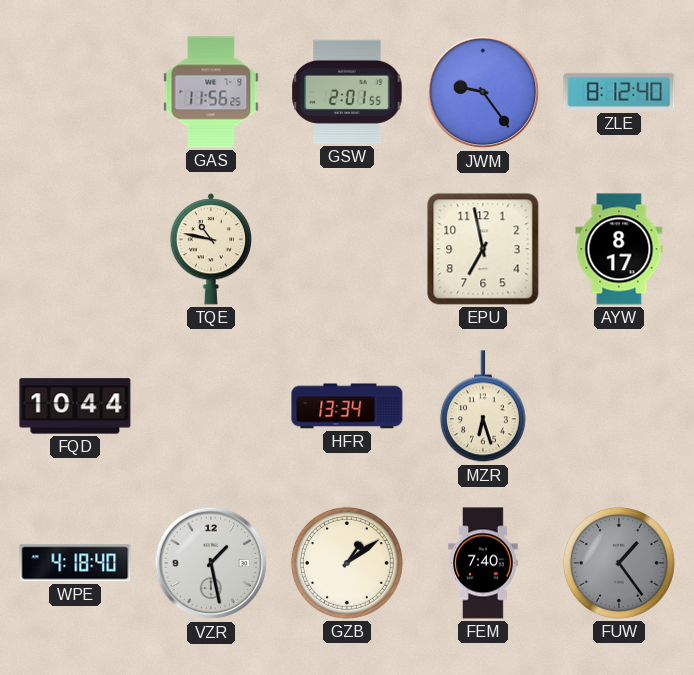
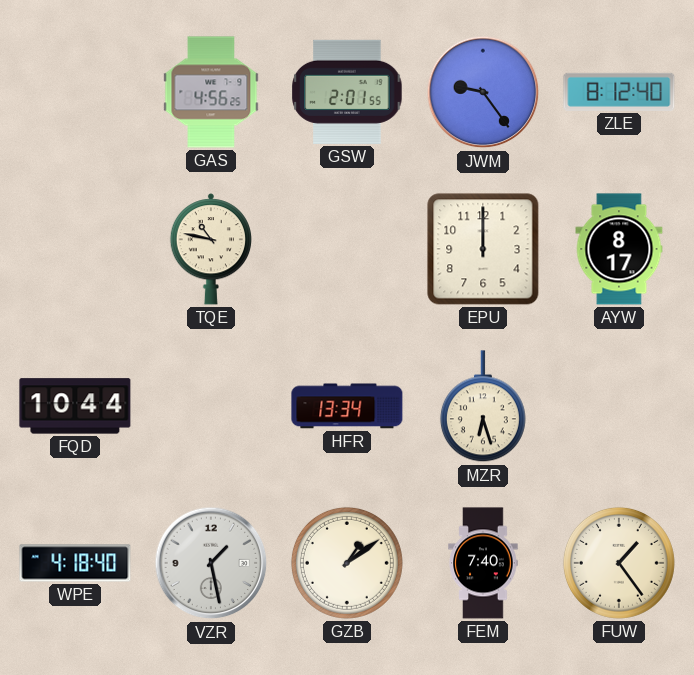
GAS: 11:56 -> 4:56 (211, 92)
EPU: 6:58 -> 12:00 (483, 249)
FUW dial: grey -> cream (619, 563)
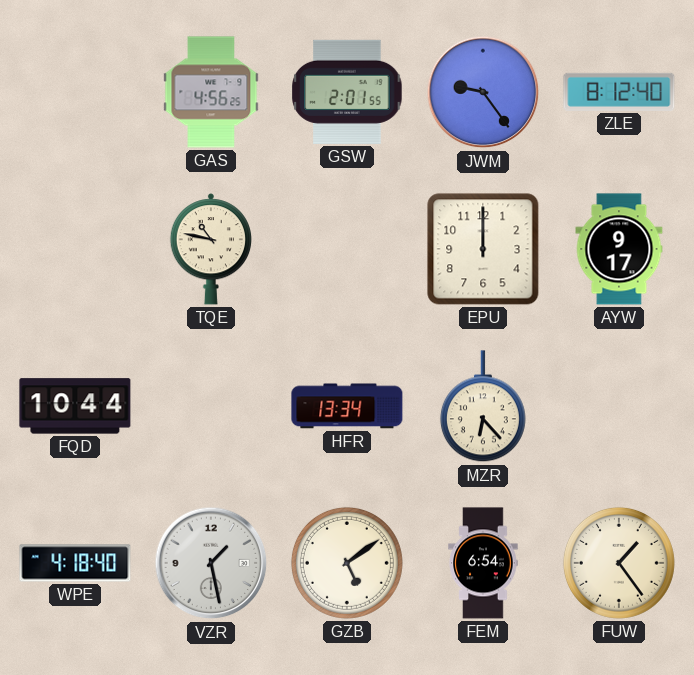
AYW: 8:17 -> 9:17 (619, 249)
MZR: 6:27 -> 6:23 (483, 407)
GZB: 1:09 -> 5:09 (347, 563)
FEM: 7:40 -> 6:54 (483, 563)
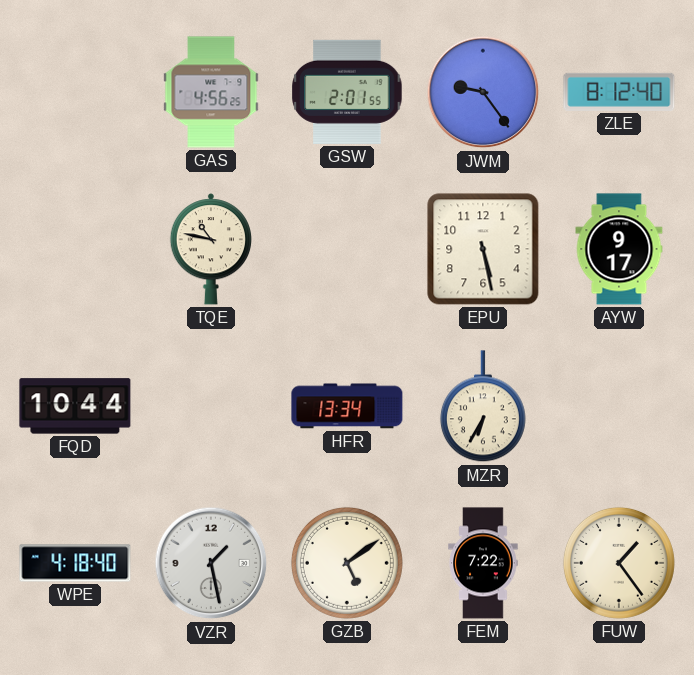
EPU: 12:00 -> 5:28 (483, 249)
MZR: 6:23 -> 6:35 (483, 407)
FEM: 6:54 -> 7:22 (483, 563)
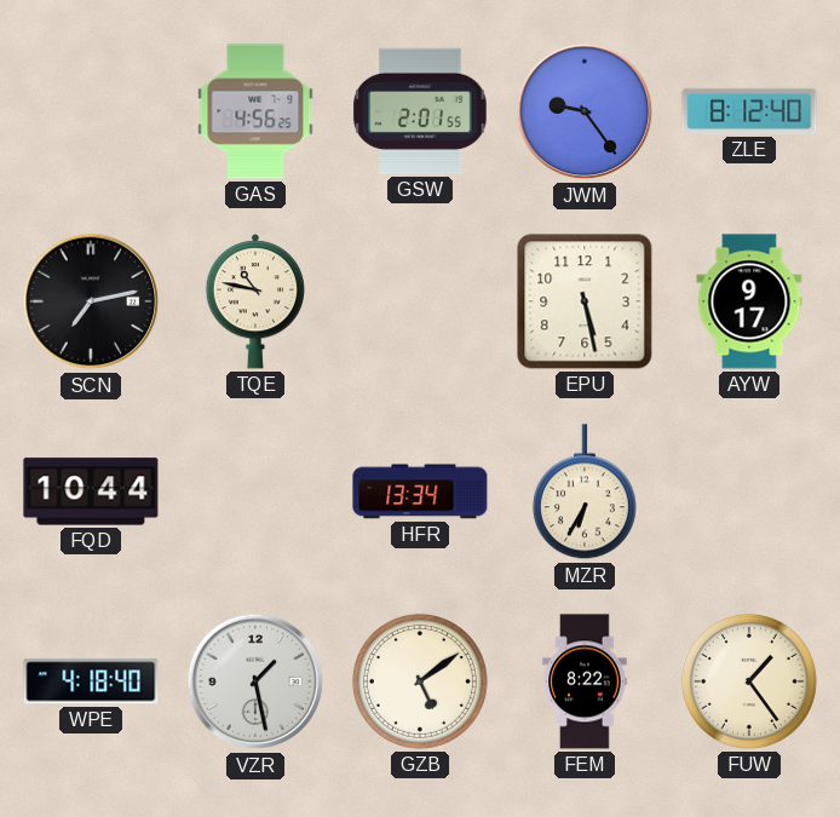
SCN: none -> 7:13 (91, 301)
FEM: 7:22 -> 8:22 (585, 681)
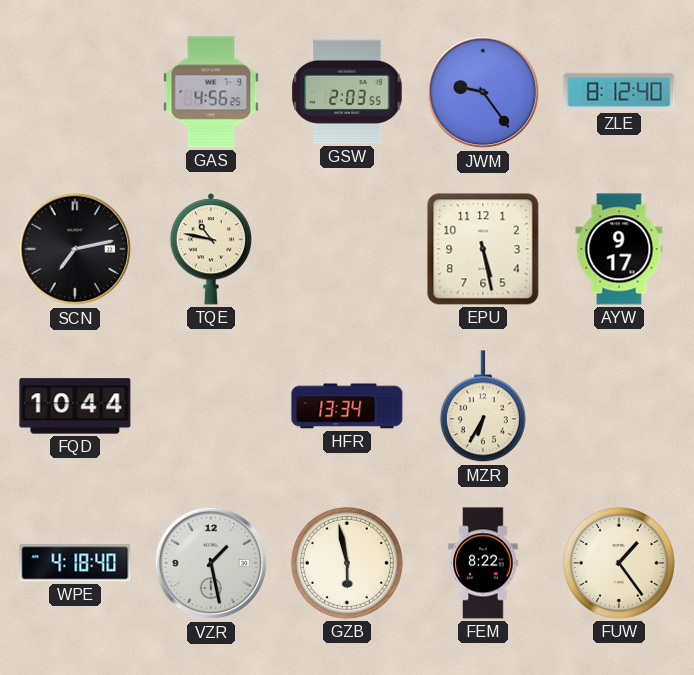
GSW: 2:01 -> 2:03 (347, 92)
GZB: 5:09 -> 5:58 (347, 563)
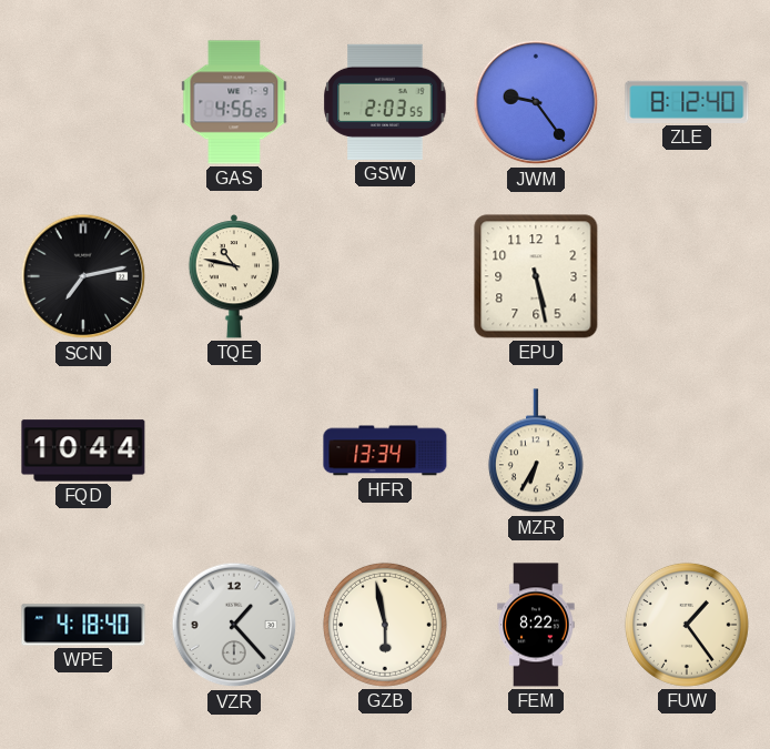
AYW: 9:17 -> none (619, 249)
VZR: 1:28 -> 1:23 (234, 625)
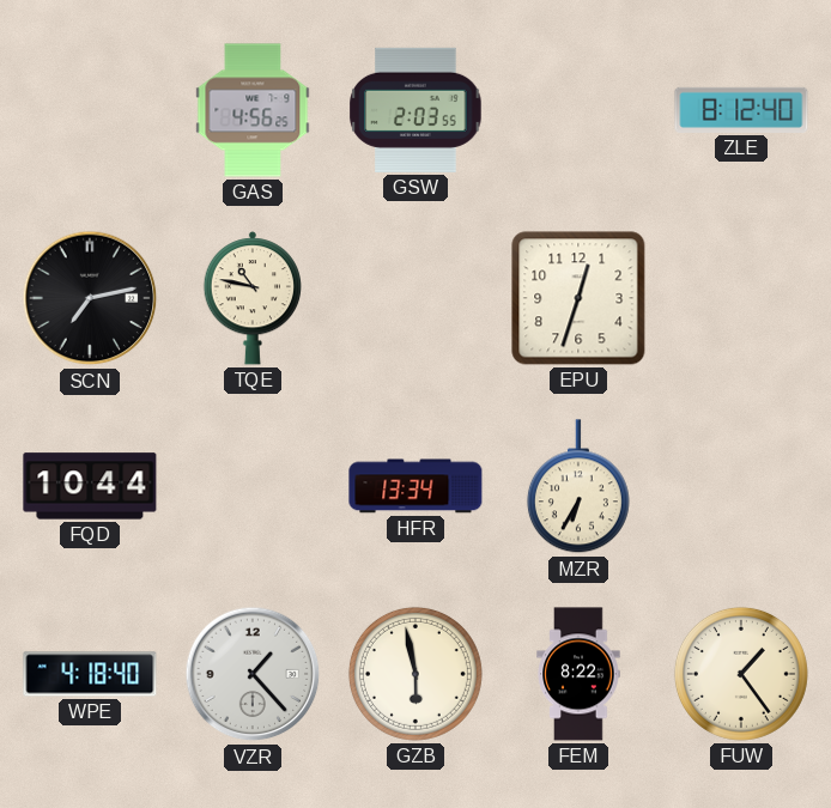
JWM: 9:24 -> none (536, 102)
EPU: 5:28 -> 12:33 (578, 298)
